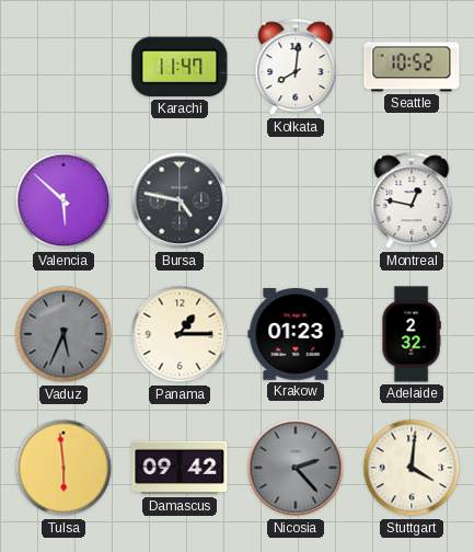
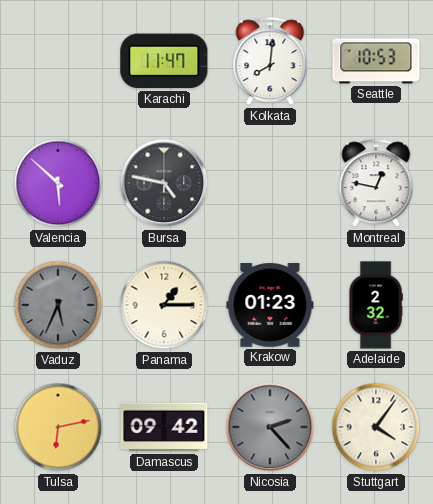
Seattle: 10:52 -> 10:53 (376, 61)
Tulsa: 5:59 -> 6:13 (58, 427)
Stuttgart: 4:01 -> 4:06 (376, 427)
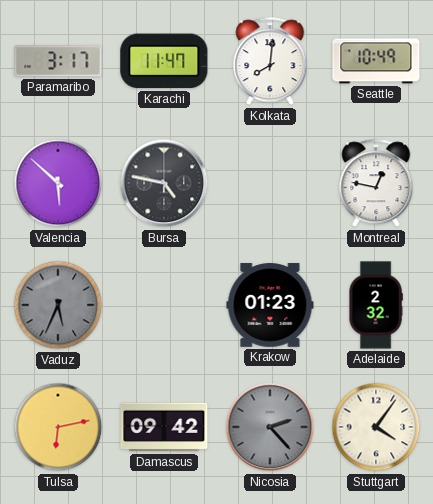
Paramaribo: none -> 3:17 (58, 61)
Seattle: 10:53 -> 10:49 (376, 61)
Panama: 1:15 -> none (164, 305)
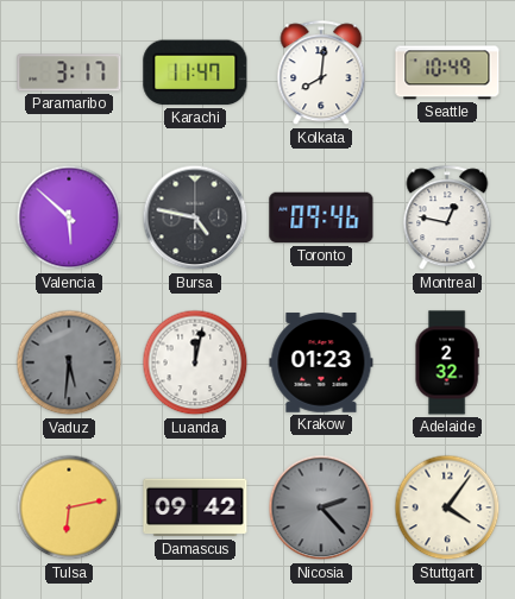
Toronto: none -> 09:46 (321, 217)
Vaduz: 5:34 -> 5:31 (69, 362)
Luanda: none -> 12:02 (195, 362)
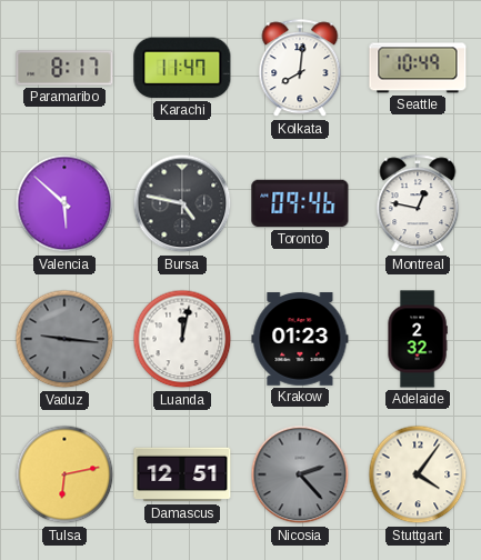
Paramaribo: 3:17 -> 8:17 (64, 68)
Vaduz: 5:31 -> 9:16 (64, 339)
Damascus: 09:42 -> 12:51 (182, 474)
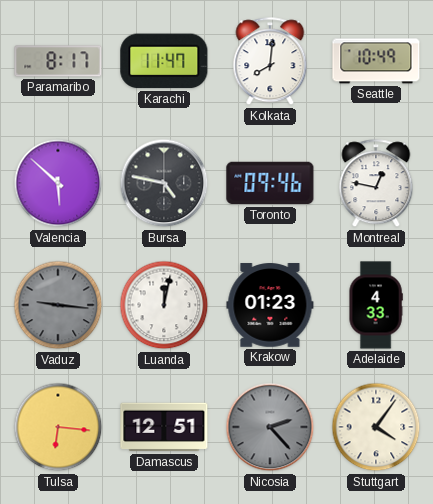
Adelaide: 2:32 -> 4:33 (376, 305)
Tulsa: 6:13 -> 6:16 (58, 427)
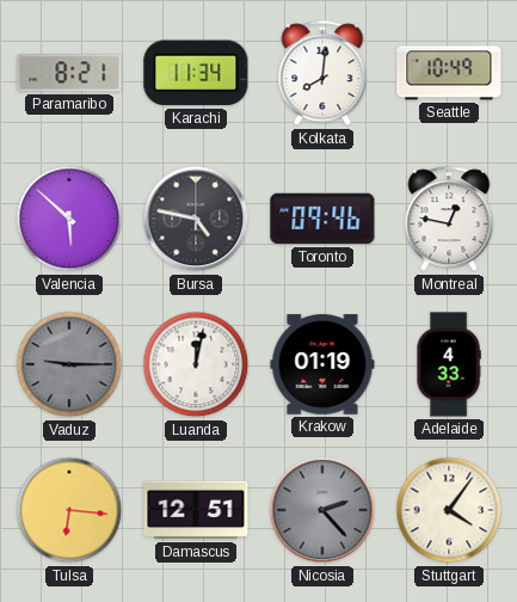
Paramaribo: 8:17 -> 8:21 (69, 73)
Karachi: 11:47 -> 11:34 (196, 73)
Vaduz: 9:16 -> 9:15 (69, 364)
Krakow: 01:23 -> 01:19 (322, 364)
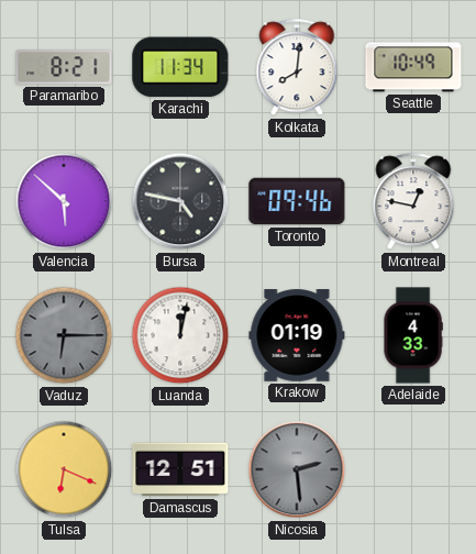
Vaduz: 9:15 -> 6:15 (64, 335)
Tulsa: 6:16 -> 6:19 (64, 469)
Nicosia: 2:23 -> 2:29 (297, 469)
Stuttgart: 4:06 -> none (449, 510)
